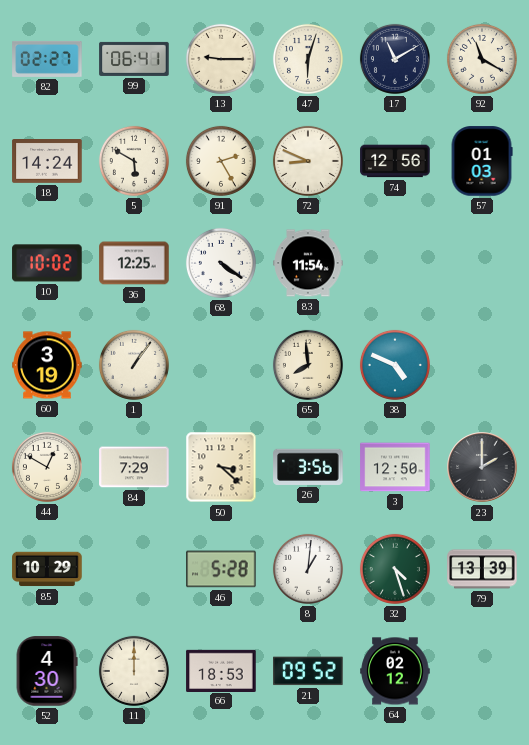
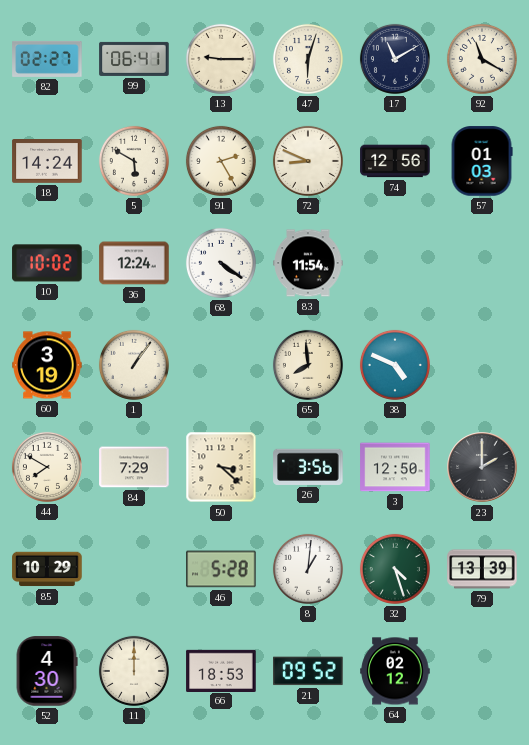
36: 12:25 -> 12:24 (134, 263)
44: 12:50 -> 7:50 (47, 467)
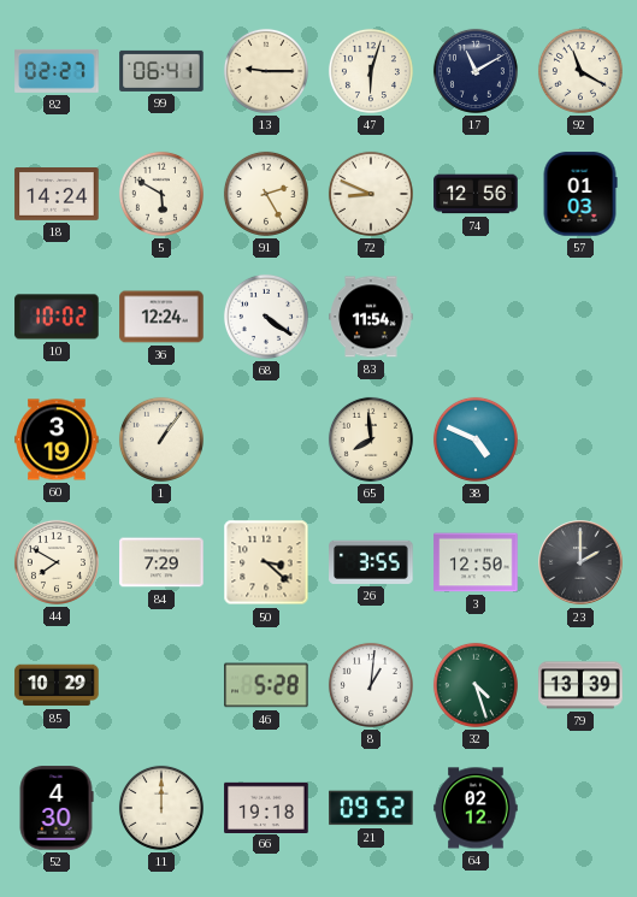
26: 3:56 -> 3:55 (371, 562)
66: 18:53 -> 19:18 (266, 807)
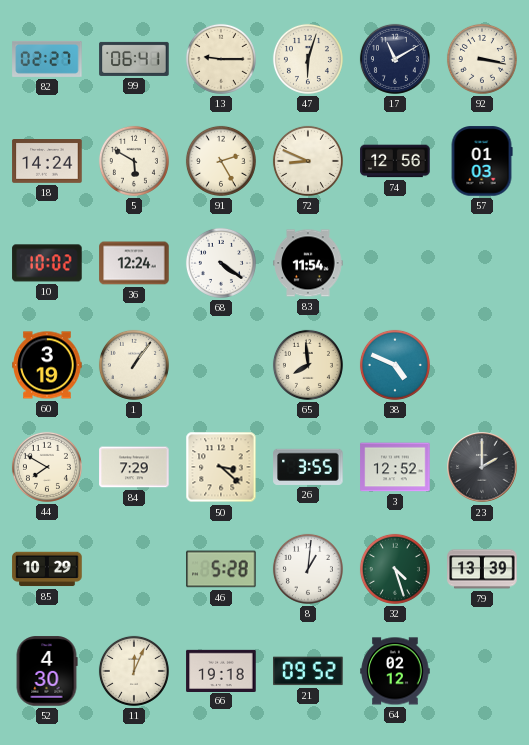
92: 11:20 -> 3:17 (482, 59)
3: 12:50 -> 12:52 (395, 467)
11: 12:00 -> 12:04 (134, 671)
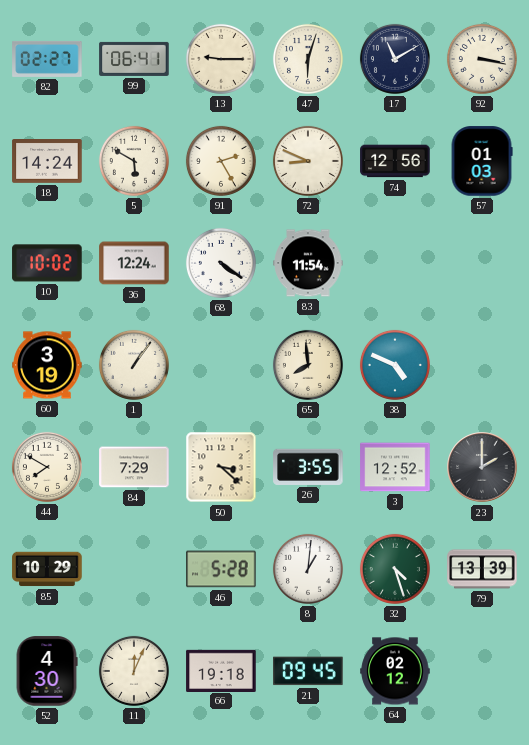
21: 09:52 -> 09:45 (308, 671)
